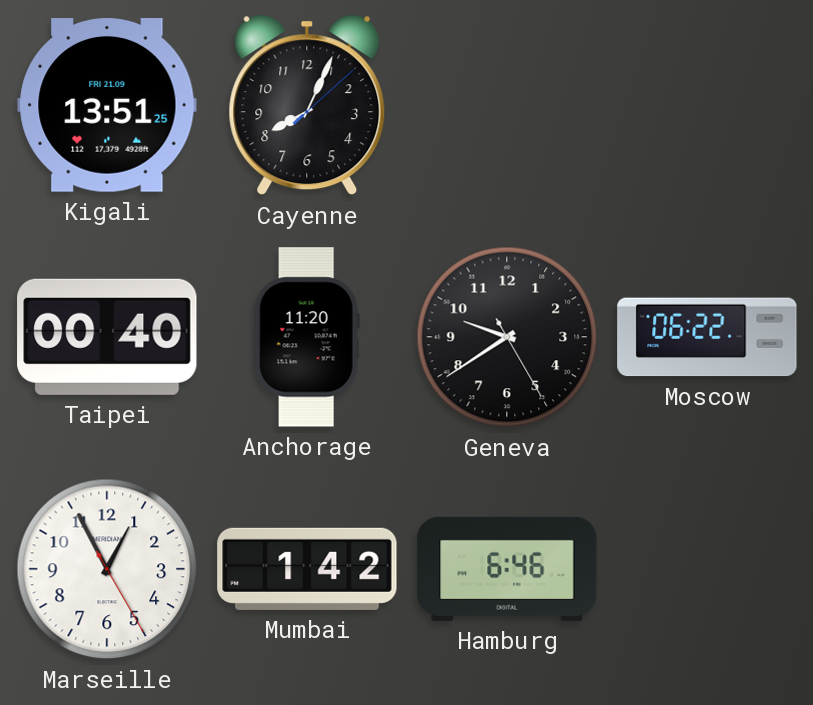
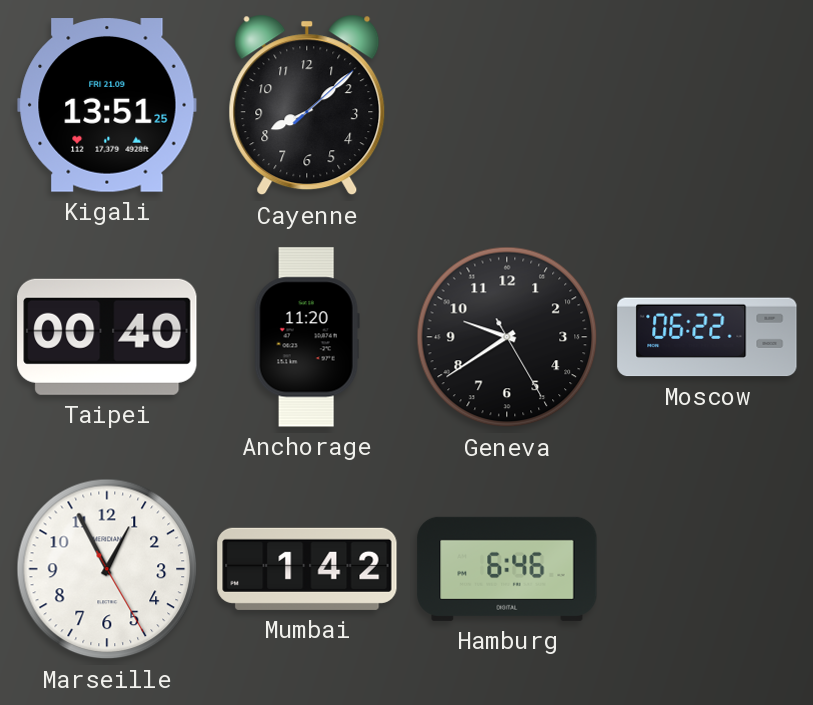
Cayenne: 8:04 -> 8:08 (307, 105)
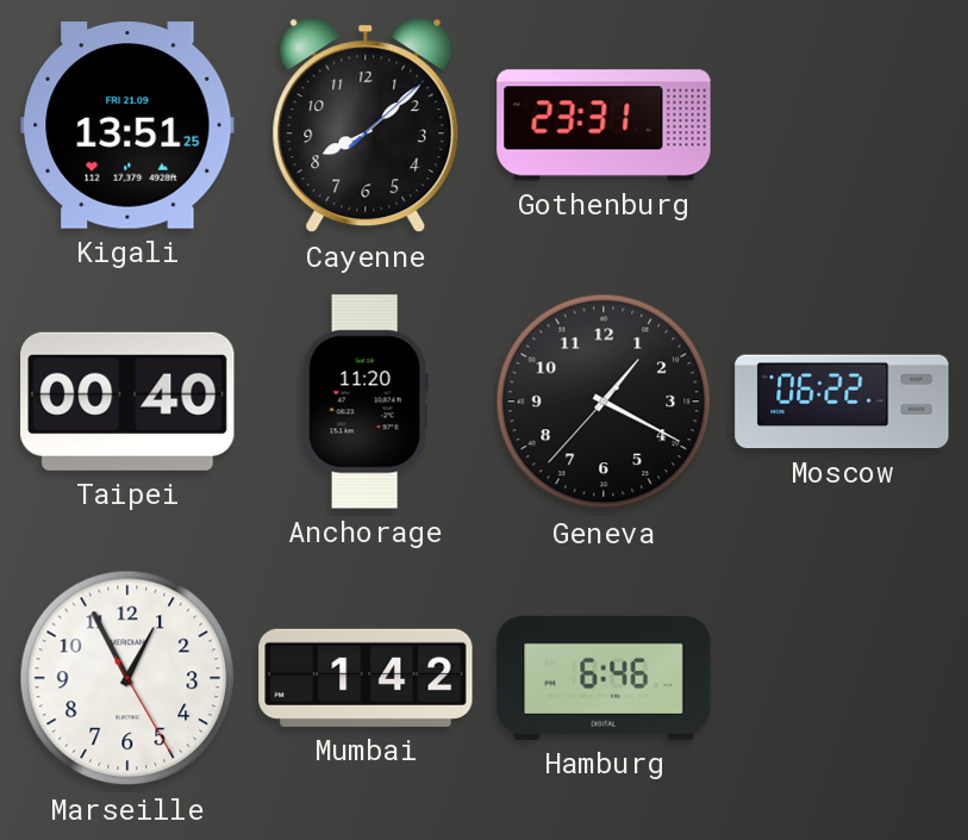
Gothenburg: none -> 23:31 (604, 125)
Geneva: 9:39 -> 1:19 (604, 402)
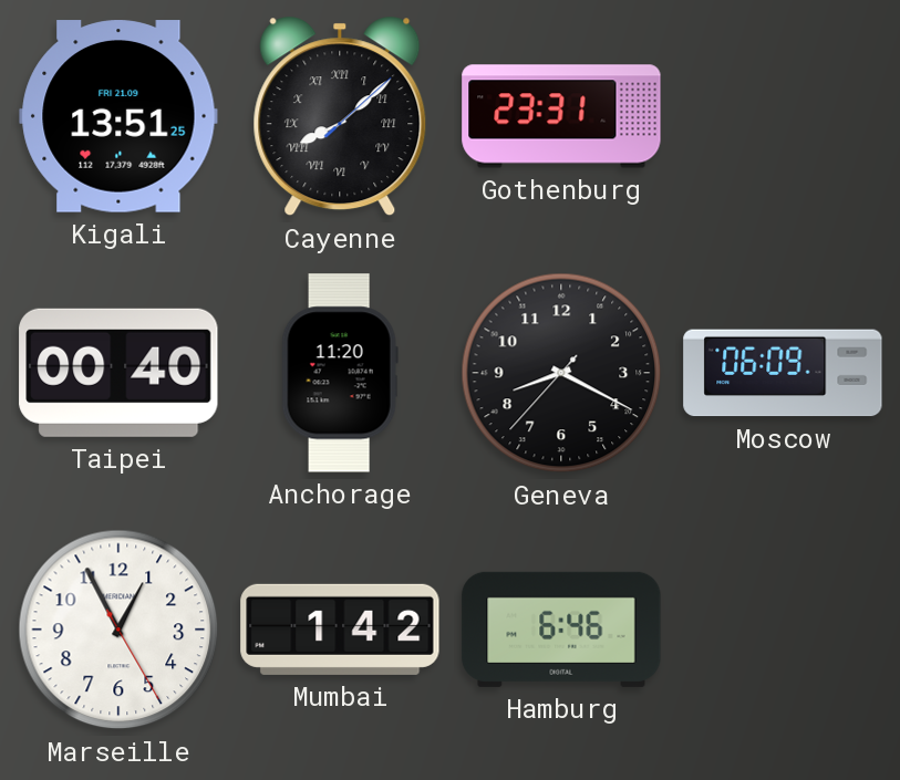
Cayenne numerals: Arabic -> Roman (340, 116)
Geneva: 1:19 -> 8:19 (561, 373)
Moscow: 06:22 -> 06:09 (783, 373)
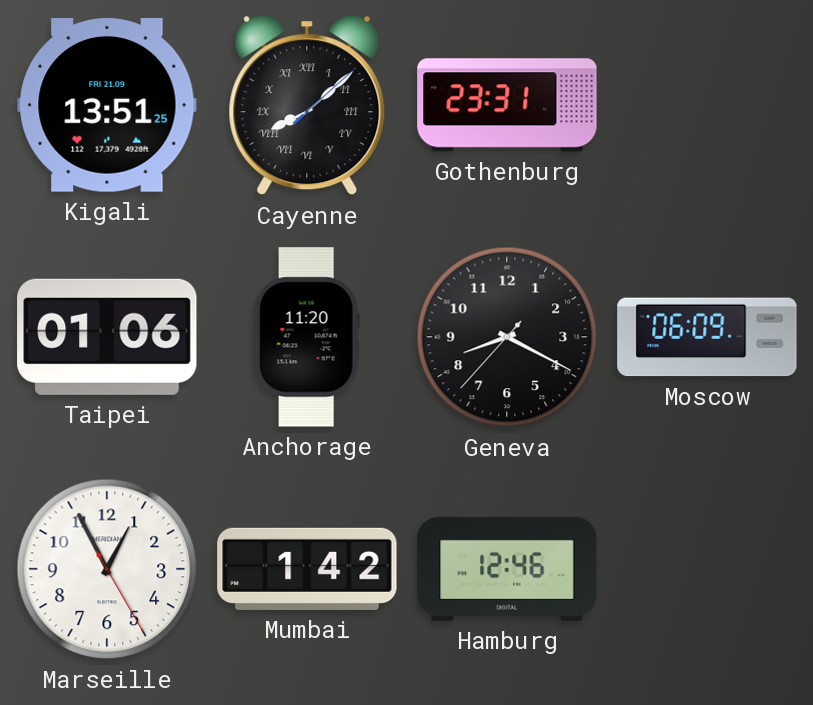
Taipei: 00:40 -> 01:06 (107, 337)
Hamburg: 6:46 -> 12:46 (507, 569)
